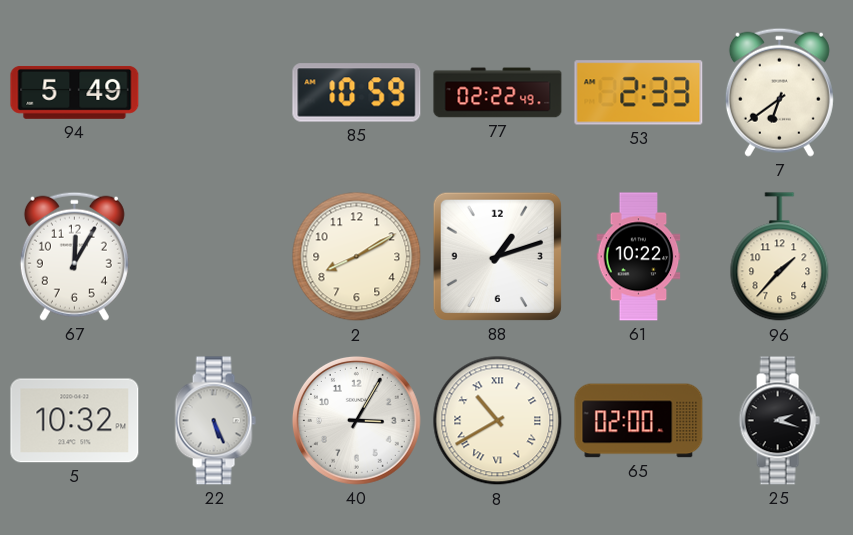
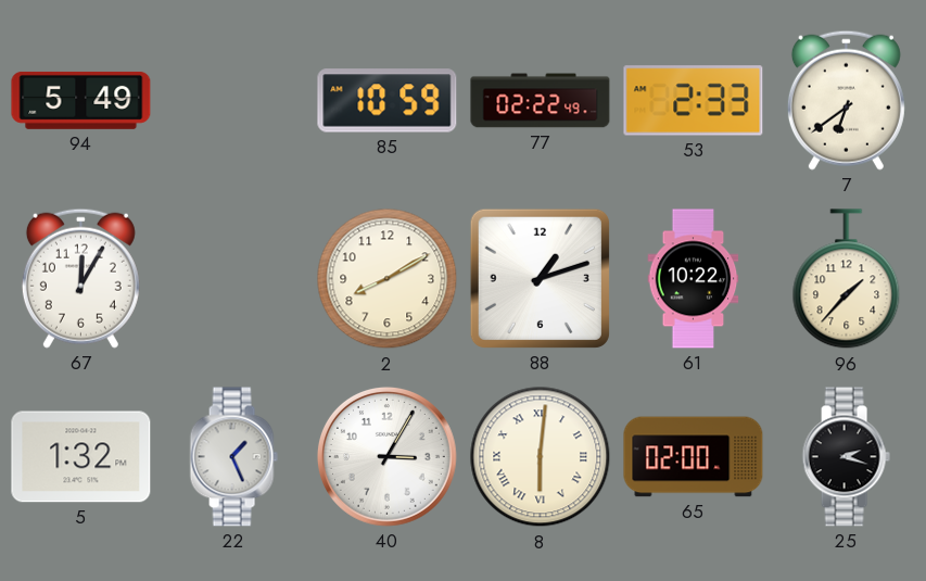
5: 10:32 -> 1:32 (81, 457)
22: 5:26 -> 1:26 (233, 457)
8: 10:40 -> 6:01 (541, 457)
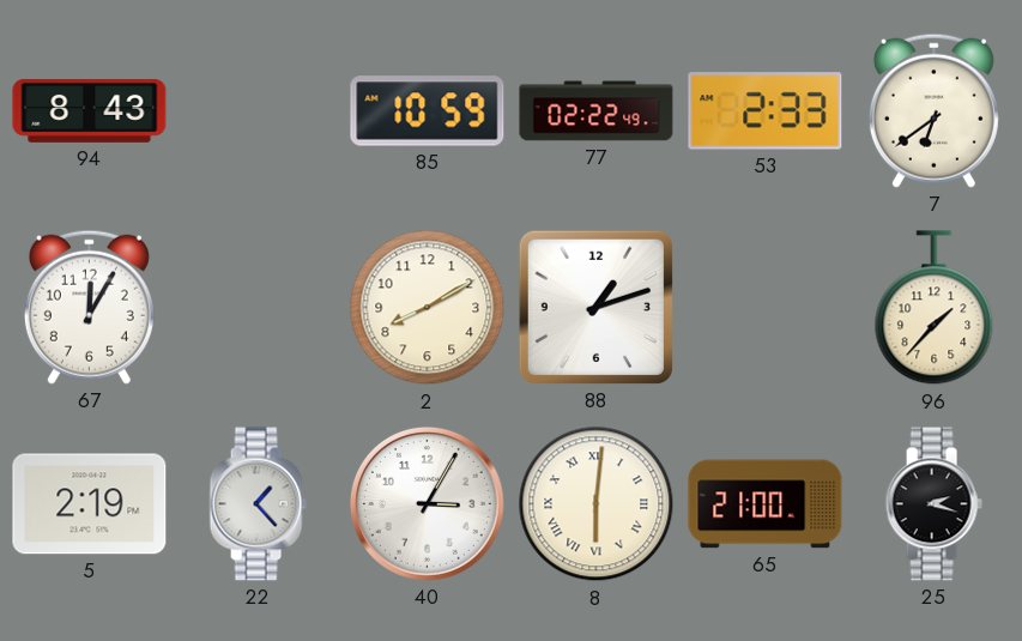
94: 5:49 -> 8:43 (90, 110)
61: 10:22 -> none (694, 279)
5: 1:32 -> 2:19 (90, 504)
22: 1:26 -> 1:23 (258, 504)
65: 02:00 -> 21:00 (766, 504)
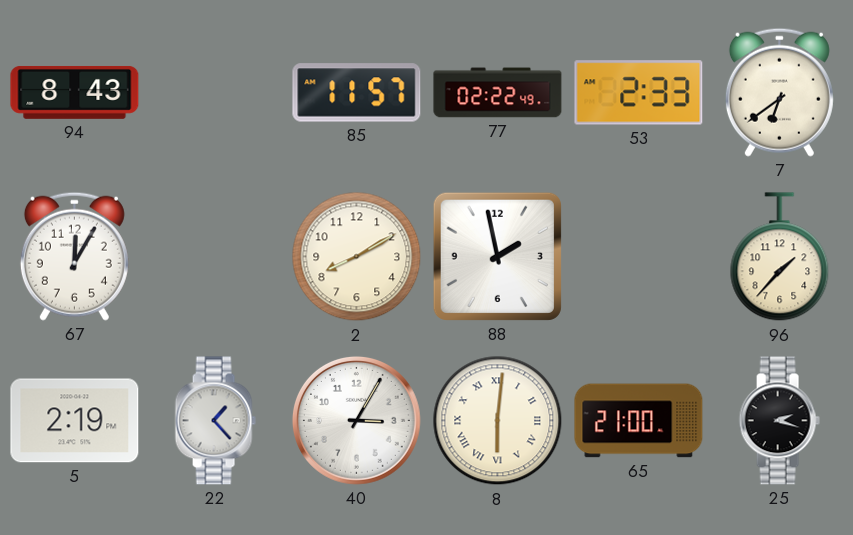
85: 10:59 -> 11:57 (357, 93)
88: 1:12 -> 1:58 (497, 256)
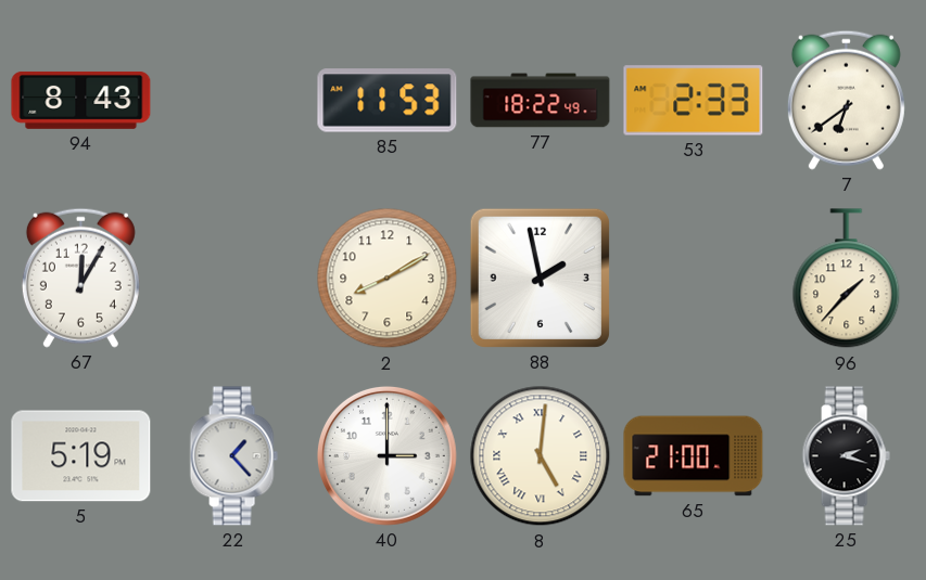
85: 11:57 -> 11:53 (388, 101)
77: 02:22 -> 18:22 (541, 101)
5: 2:19 -> 5:19 (81, 456)
40: 3:05 -> 3:00 (386, 455)
8: 6:01 -> 5:01 (541, 456)
